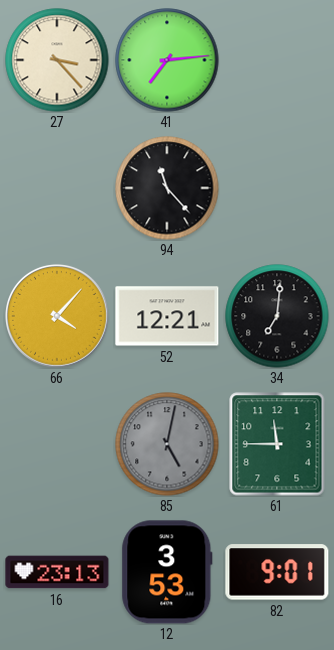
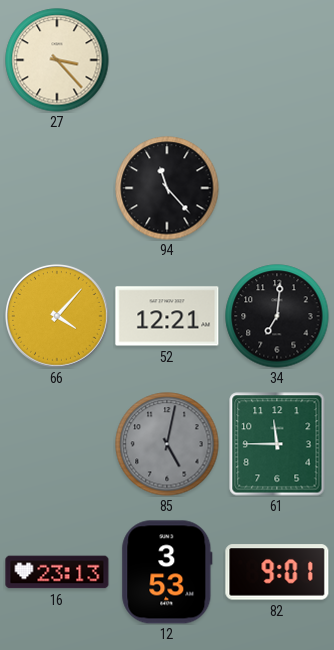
41: 7:14 -> none (167, 60)
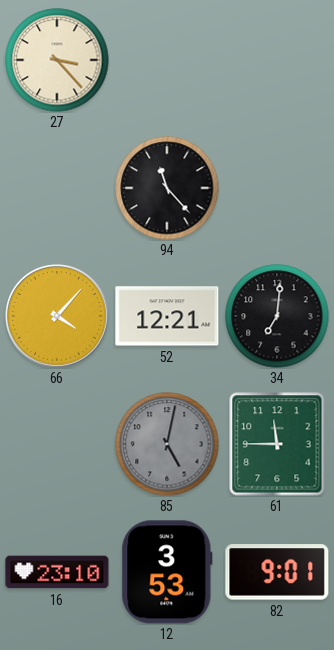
16: 23:13 -> 23:10 (57, 572)
